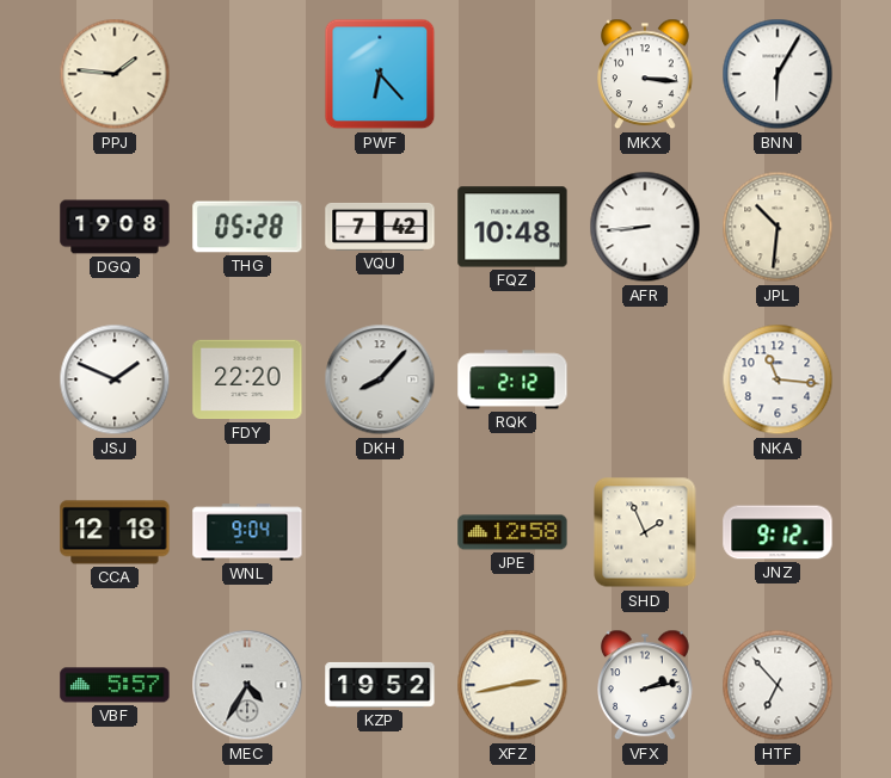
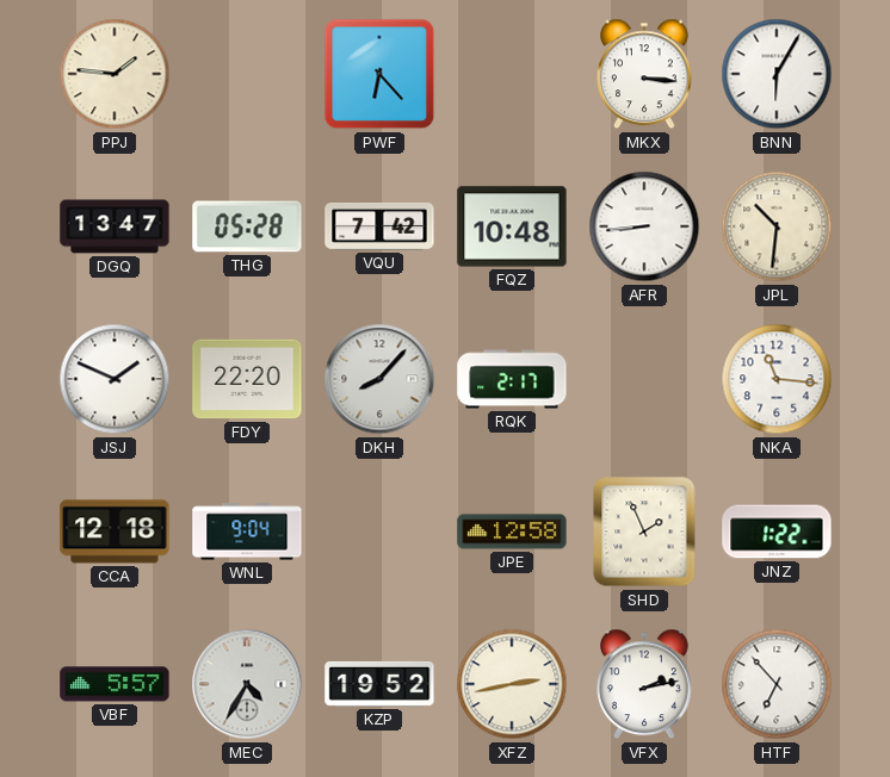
DGQ: 19:08 -> 13:47 (115, 226)
RQK: 2:12 -> 2:17 (512, 379)
JNZ: 9:12 -> 1:22 (777, 532)
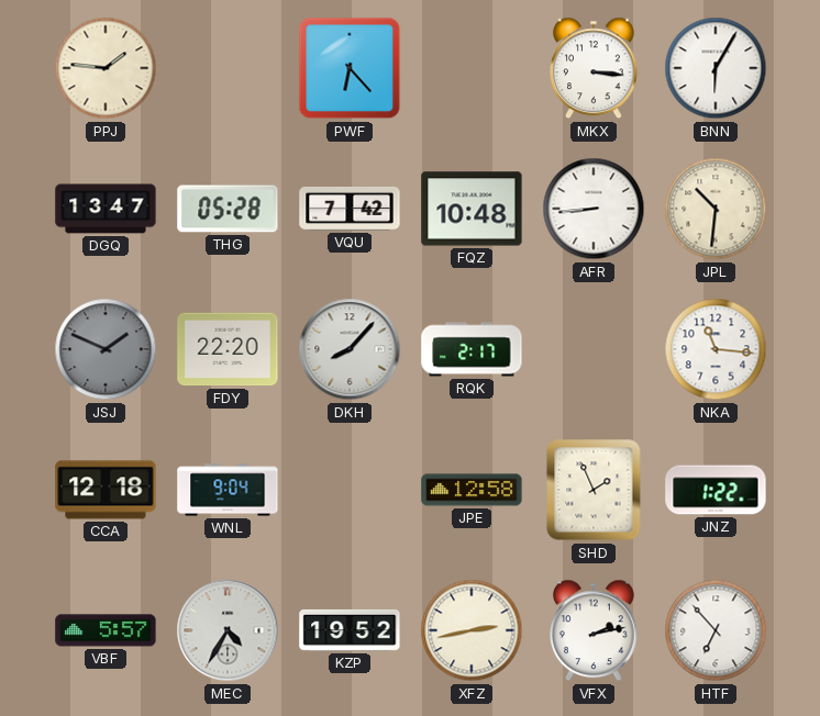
JSJ dial: white -> grey (106, 349)
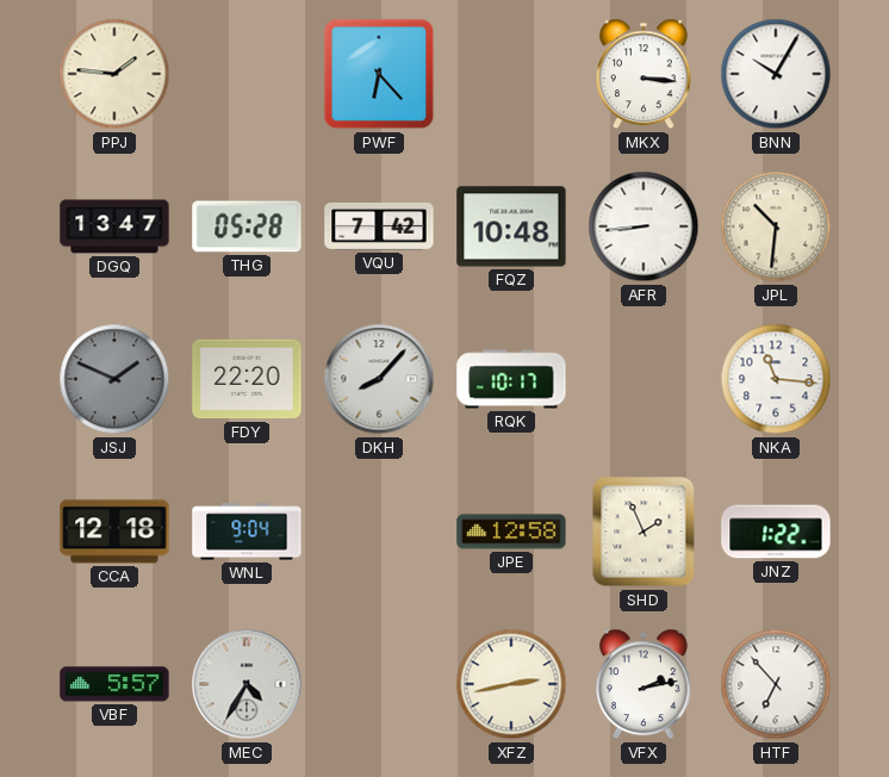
BNN: 6:05 -> 10:05 (776, 74)
RQK: 2:17 -> 10:17 (511, 379)
KZP: 19:52 -> none (350, 630)
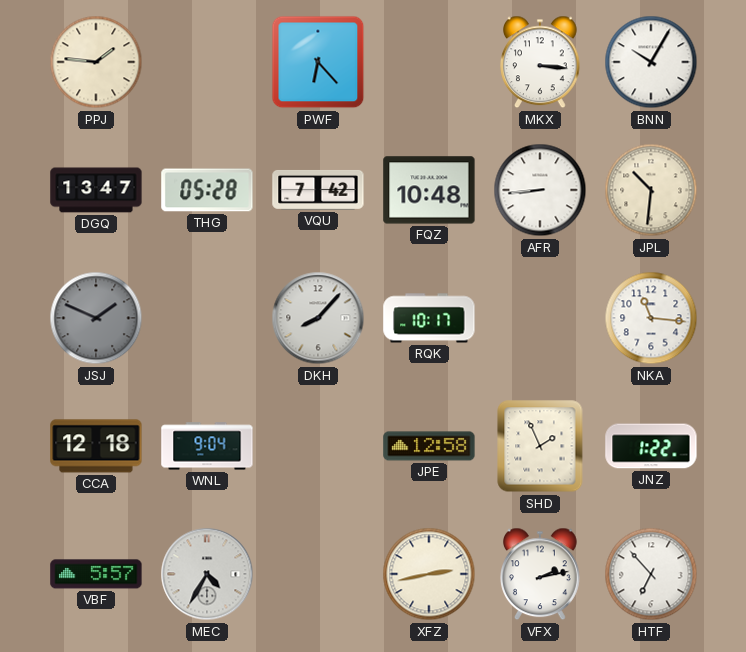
FDY: 22:20 -> none (247, 379)
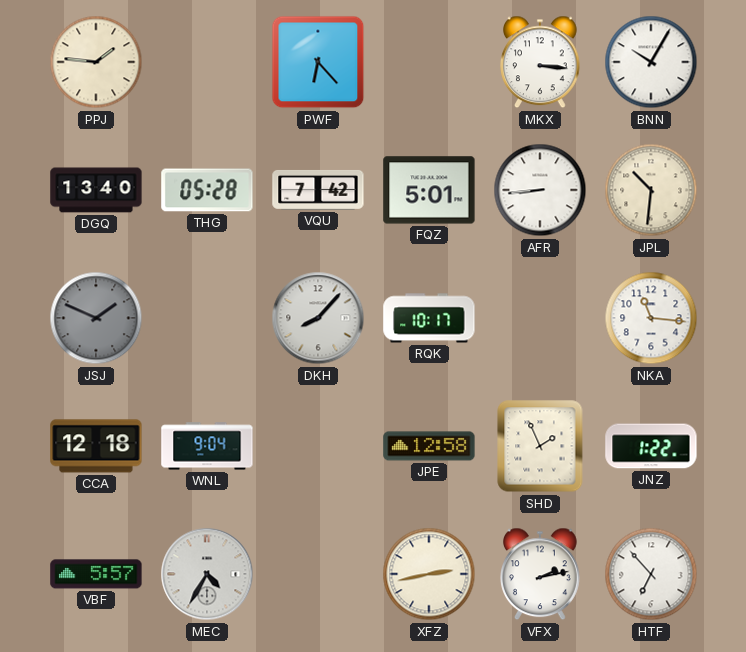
DGQ: 13:47 -> 13:40 (96, 190)
FQZ: 10:48 -> 5:01 (429, 190)
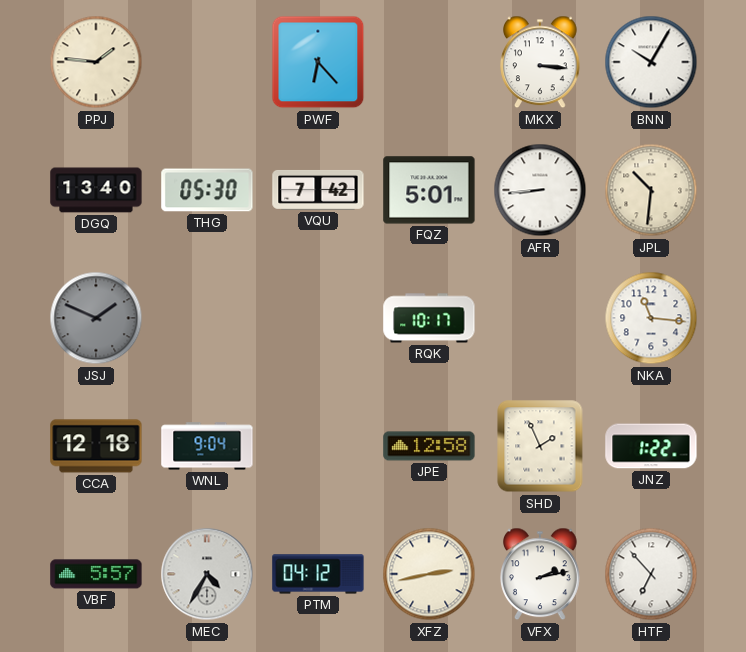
THG: 05:28 -> 05:30 (207, 190)
DKH: 8:07 -> none (318, 318)
PTM: none -> 04:12 (318, 574)
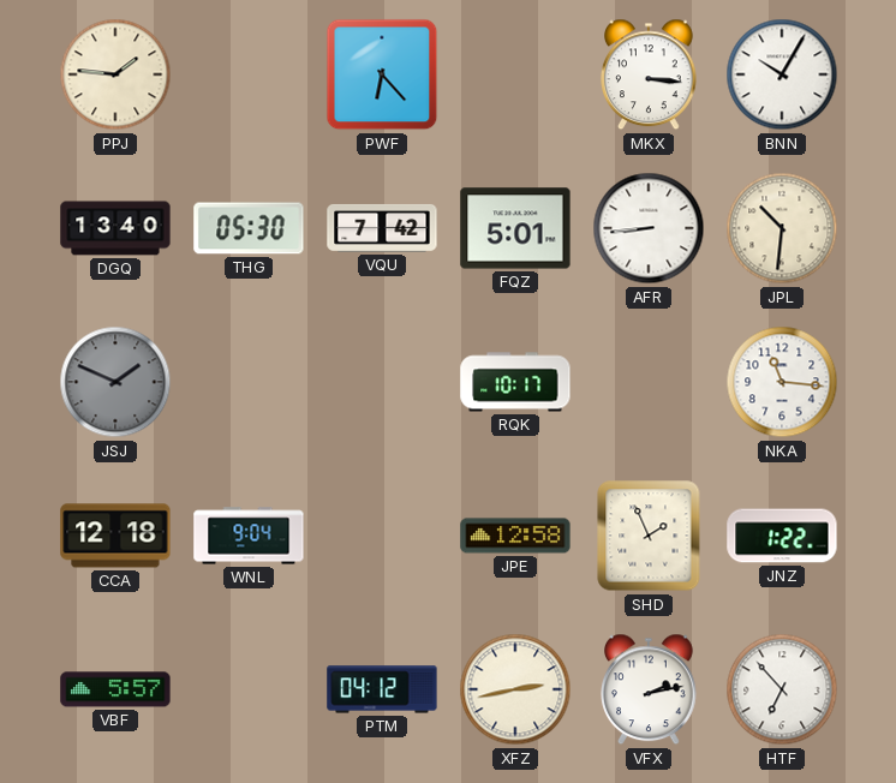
MEC: 4:35 -> none (207, 574)
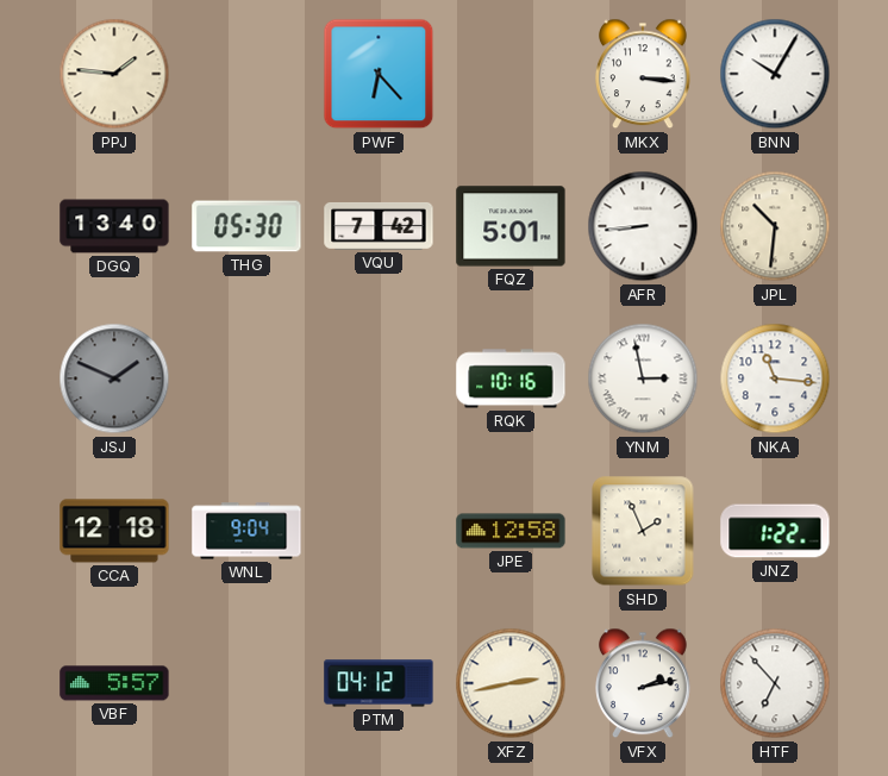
RQK: 10:17 -> 10:16 (511, 378)
YNM: none -> 2:58 (643, 378)
